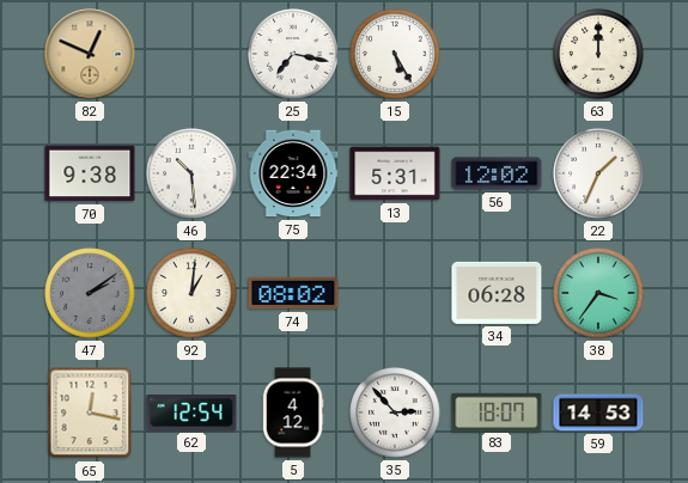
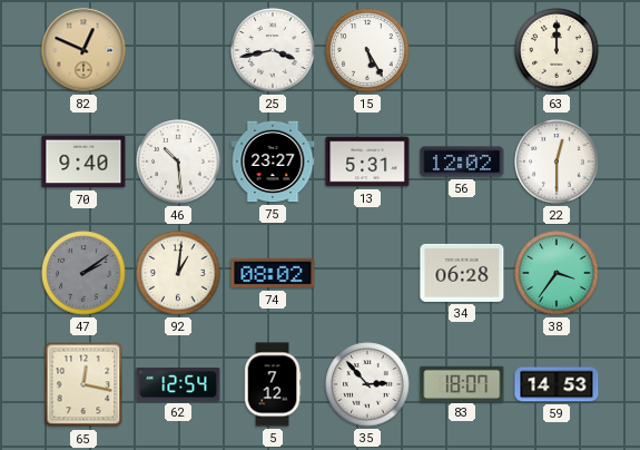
25: 7:17 -> 3:43 (273, 50)
70: 9:38 -> 9:40 (83, 162)
75: 22:34 -> 23:27 (273, 162)
22: 1:34 -> 12:30 (557, 162)
5: 4:12 -> 7:12 (273, 384)
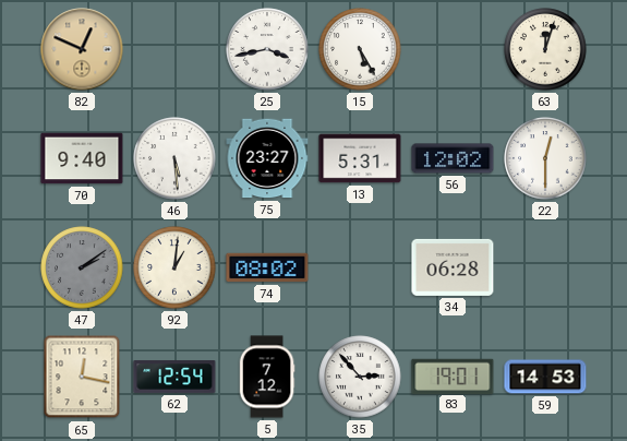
63: 12:00 -> 12:03 (545, 49)
46: 10:29 -> 5:29 (174, 158)
38: 3:36 -> none (557, 273)
83: 18:07 -> 19:01 (453, 376)
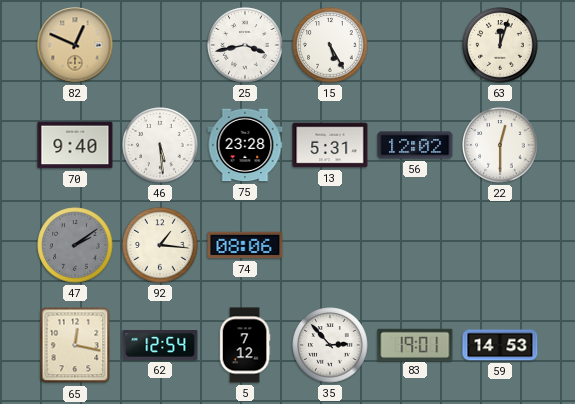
75: 23:27 -> 23:28 (245, 145)
92: 1:01 -> 1:16 (160, 245)
74: 08:02 -> 08:06 (245, 245)
34: 06:28 -> none (453, 267)
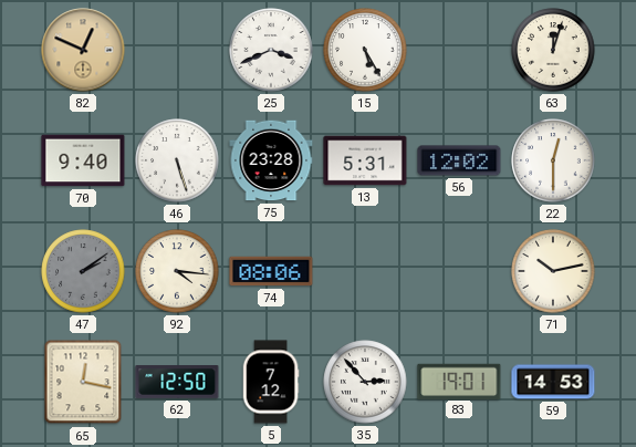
25: 3:43 -> 3:41 (271, 50)
46: 5:29 -> 5:27 (177, 160)
92: 1:16 -> 4:16 (177, 271)
71: none -> 10:13 (553, 271)
62: 12:54 -> 12:50 (177, 382)
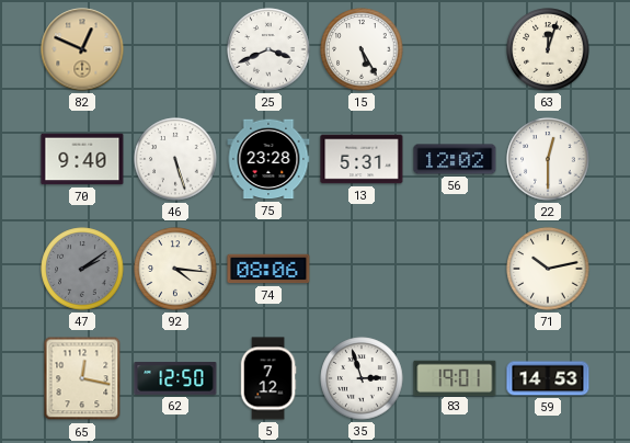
35: 2:53 -> 2:57 (362, 378)
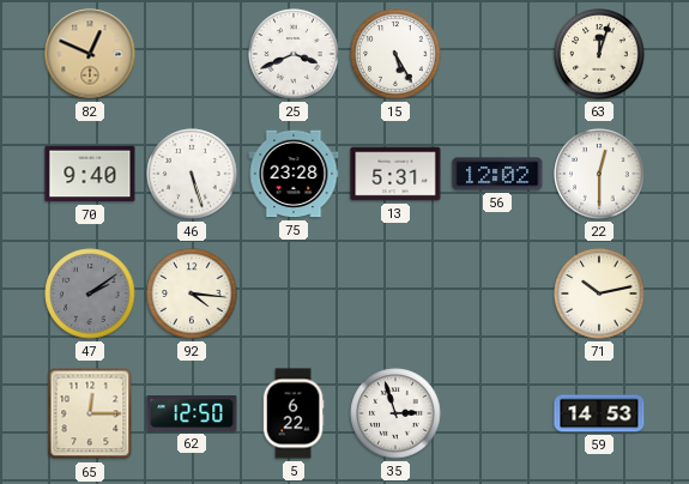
74: 08:06 -> none (268, 269)
65: 12:17 -> 12:15 (90, 413)
5: 7:12 -> 6:22 (294, 413)
83: 19:01 -> none (455, 377)
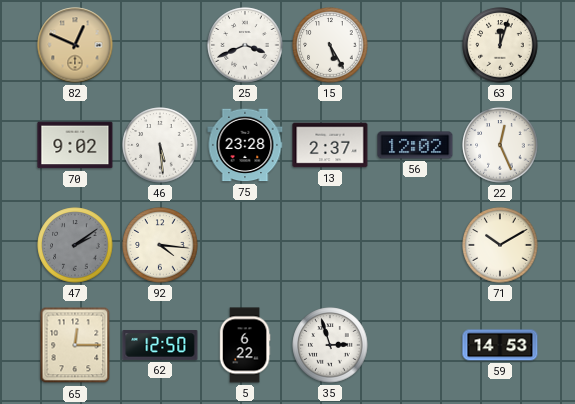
70: 9:40 -> 9:02 (75, 145)
46: 5:27 -> 5:29 (160, 145)
13: 5:31 -> 2:37 (330, 145)
22: 12:30 -> 12:26 (500, 145)
71: 10:13 -> 10:10 (500, 245)
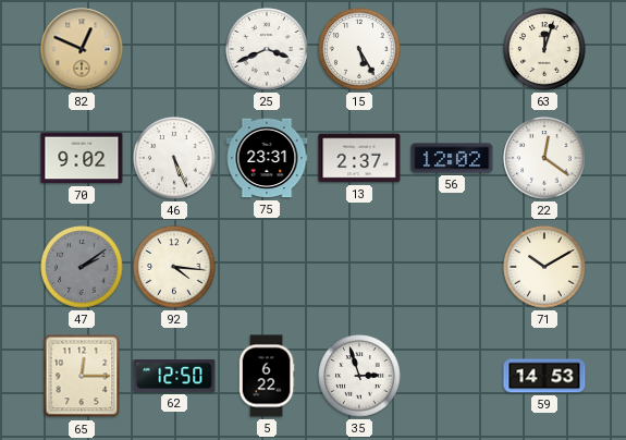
46: 5:29 -> 5:26 (174, 158)
75: 23:28 -> 23:31 (267, 158)
22: 12:26 -> 12:21 (544, 158)
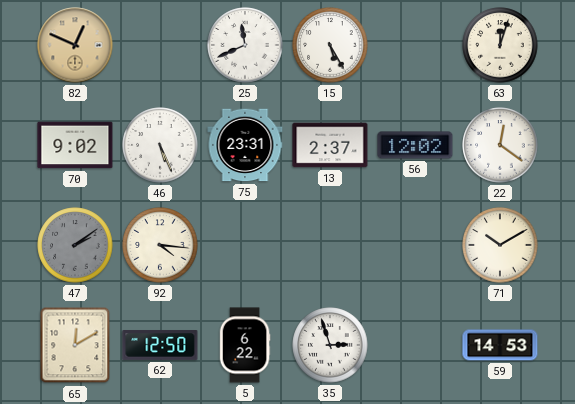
25: 3:41 -> 11:41 (245, 45)
65: 12:15 -> 12:10 (75, 345)
